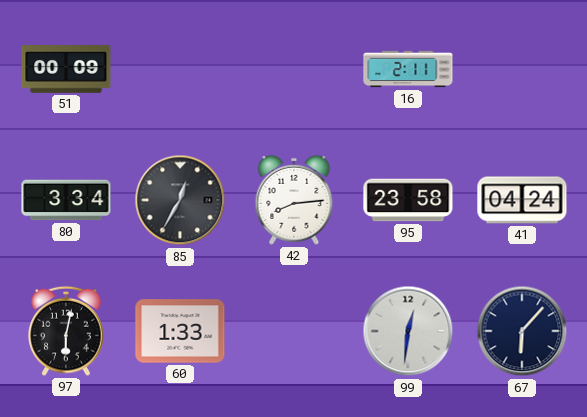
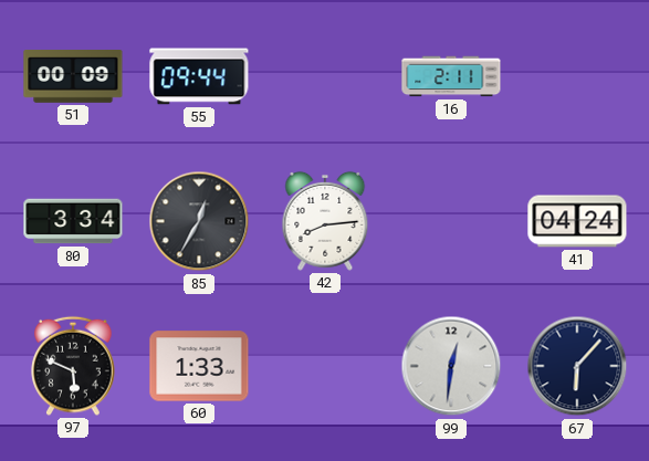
55: none -> 09:44 (199, 76)
95: 23:58 -> none (408, 200)
97: 6:02 -> 5:49 (73, 366)
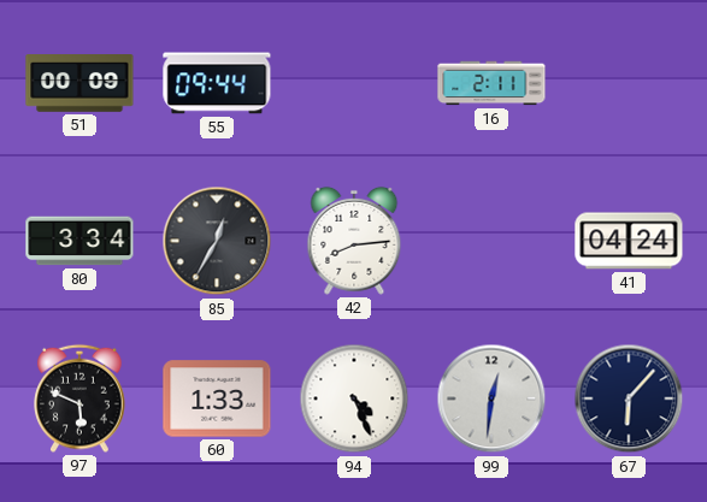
94: none -> 4:26 (354, 398)
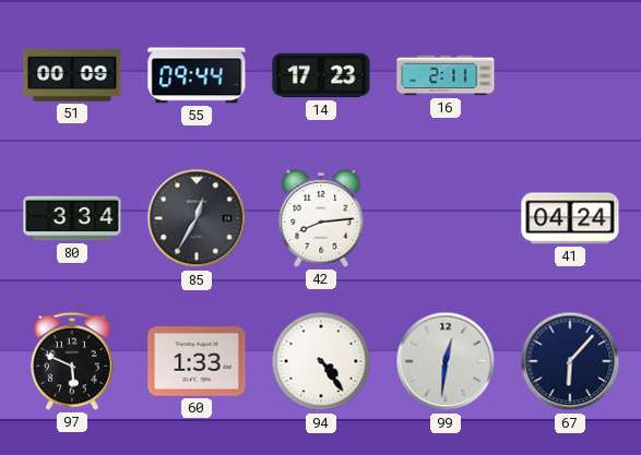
14: none -> 17:23 (321, 75)
94: 4:26 -> 4:24 (321, 361)
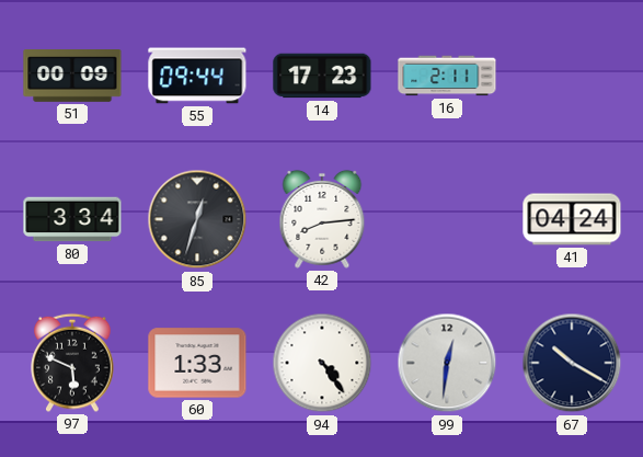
85: 12:35 -> 12:33 (197, 219)
67: 6:07 -> 10:20 (572, 363)
